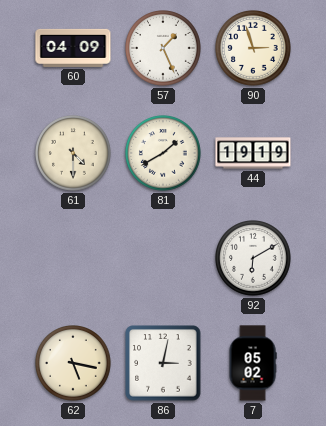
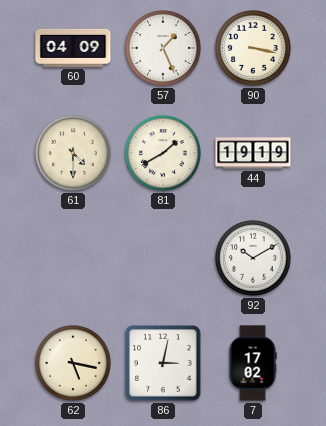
90: 2:57 -> 3:17 (254, 49)
92: 6:10 -> 10:10 (254, 259)
7: 05:02 -> 17:02 (253, 363)
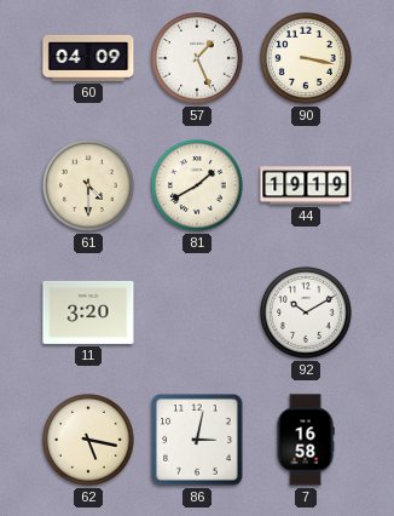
11: none -> 3:20 (88, 313)
7: 17:02 -> 16:58 (306, 440)
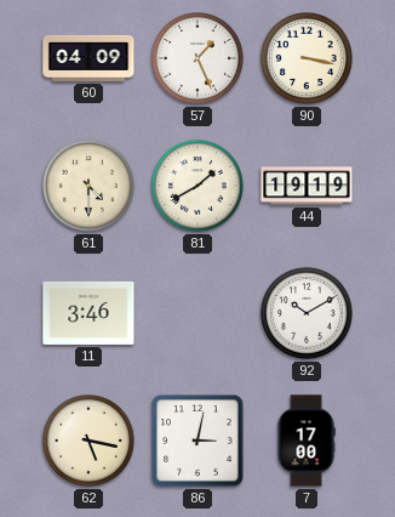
11: 3:20 -> 3:46 (88, 313)
7: 16:58 -> 17:00 (307, 441)
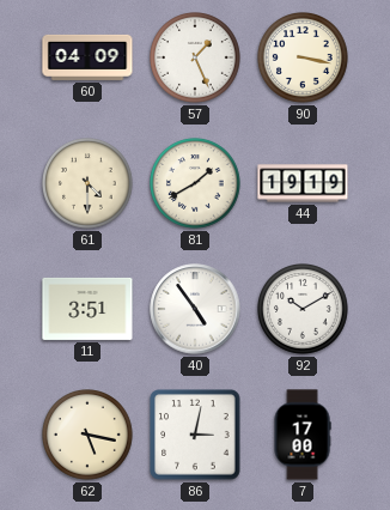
11: 3:46 -> 3:51 (87, 309)
40: none -> 4:54 (195, 309)
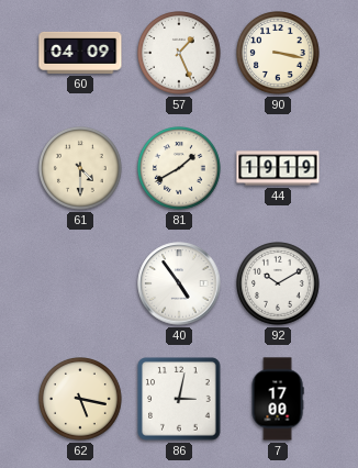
11: 3:51 -> none (87, 309)
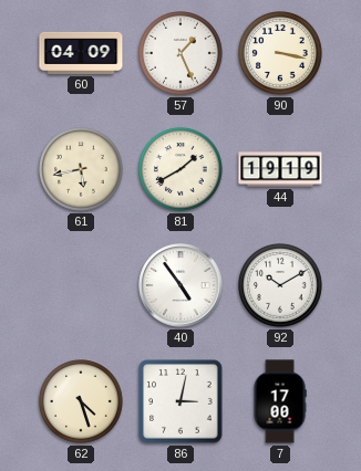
61: 4:30 -> 5:43 (82, 170)
62: 5:17 -> 4:27 (82, 402)
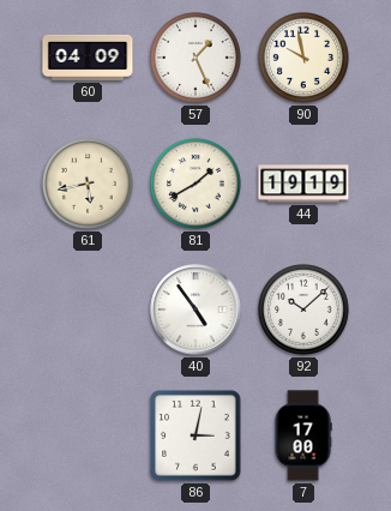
90: 3:17 -> 9:58 (305, 59)
92: 10:10 -> 10:08 (305, 311)
62: 4:27 -> none (82, 402)
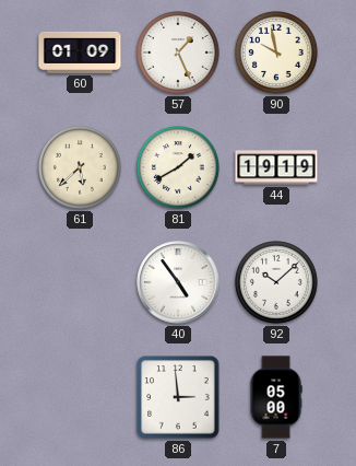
60: 04:09 -> 01:09 (80, 53)
61: 5:43 -> 5:38 (81, 168)
86: 3:02 -> 2:59 (178, 397)
7: 17:00 -> 05:00 (276, 397)
